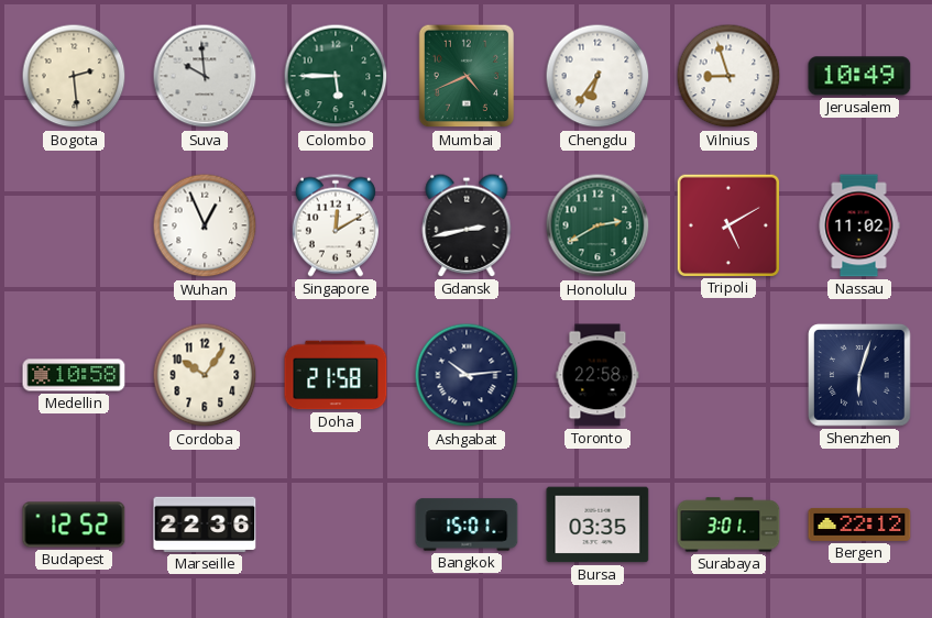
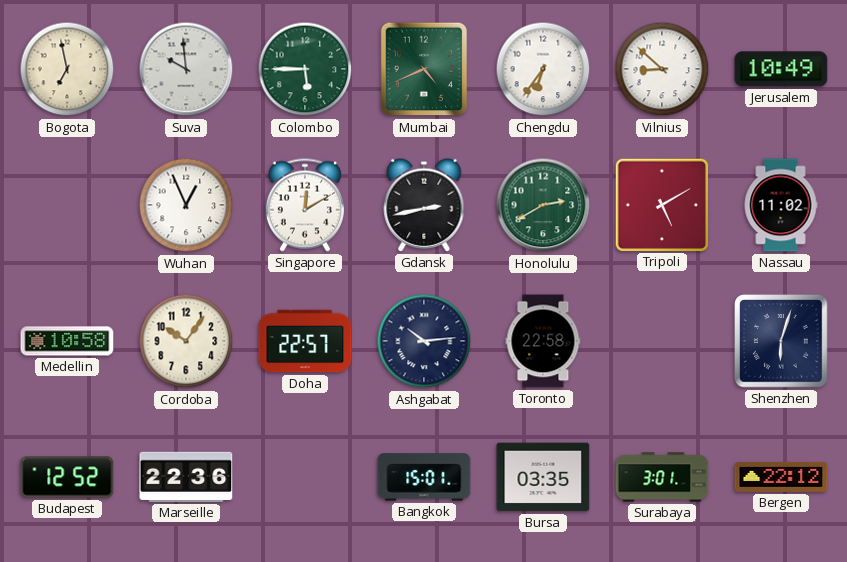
Bogota: 2:29 -> 6:58 (67, 69)
Vilnius: 8:57 -> 8:52 (662, 69)
Doha: 21:58 -> 22:57 (305, 341)
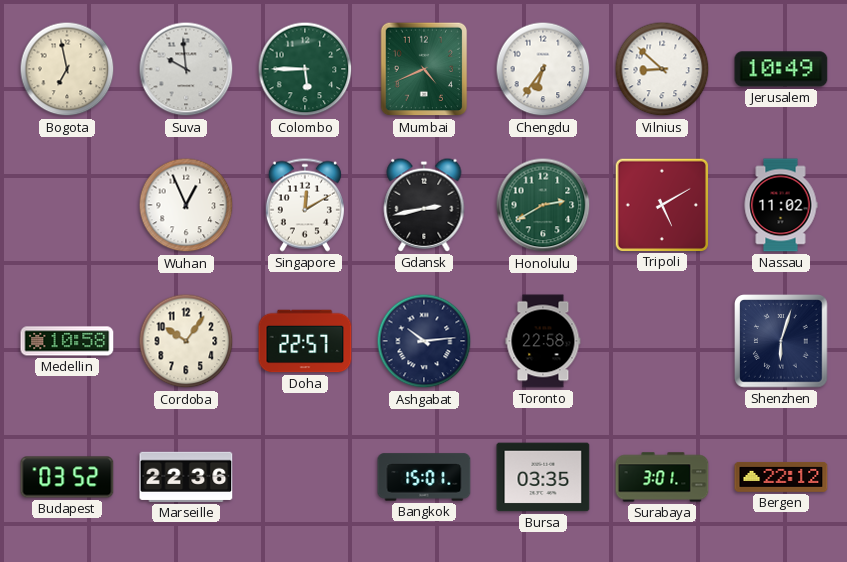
Budapest: 12:52 -> 03:52 (67, 477)
